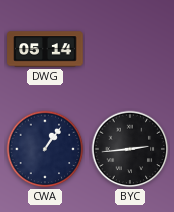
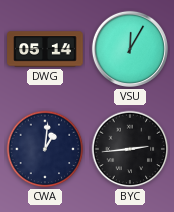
VSU: none -> 12:05 (130, 49)
CWA: 1:06 -> 1:01 (45, 149)
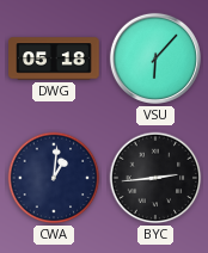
DWG: 05:14 -> 05:18 (54, 58)
VSU: 12:05 -> 6:07 (155, 58)
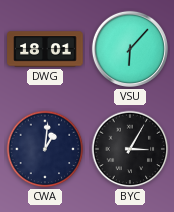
DWG: 05:18 -> 18:01 (45, 49)
BYC: 2:44 -> 3:05 (130, 149)
